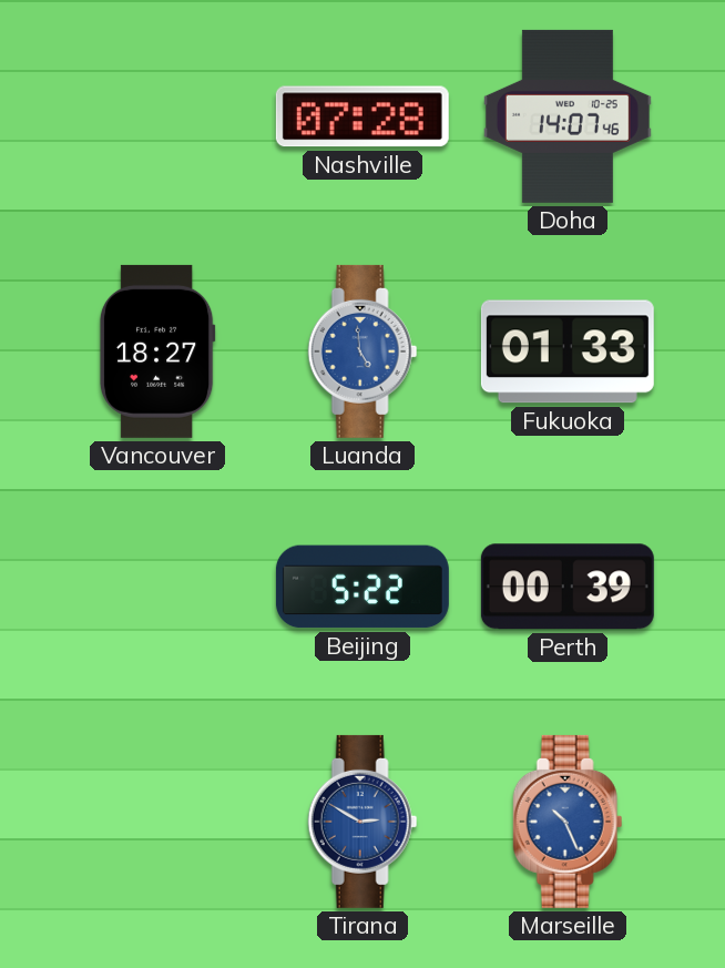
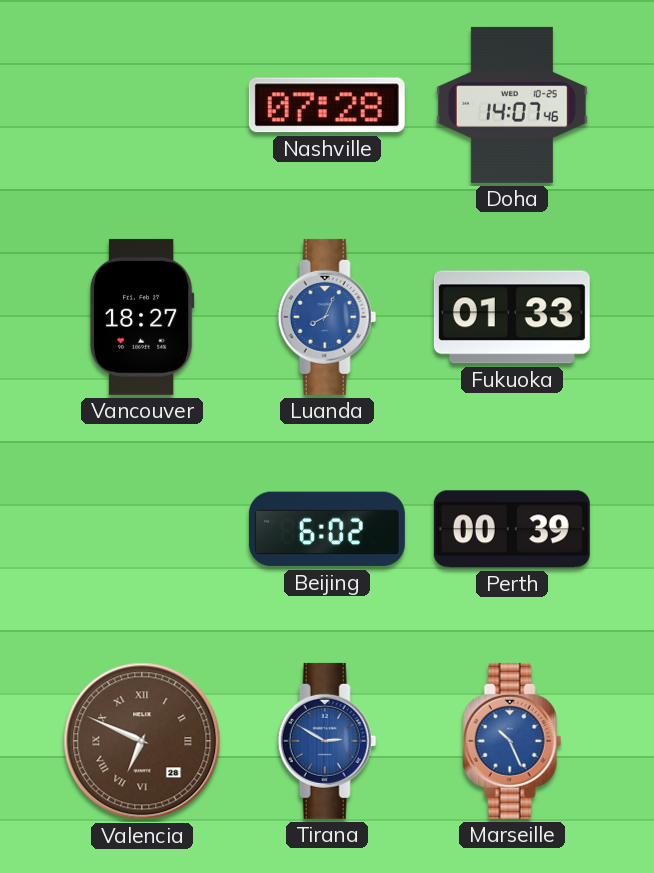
Luanda: 4:59 -> 8:04 (327, 317)
Beijing: 5:22 -> 6:02 (327, 529)
Valencia: none -> 6:49 (142, 741)
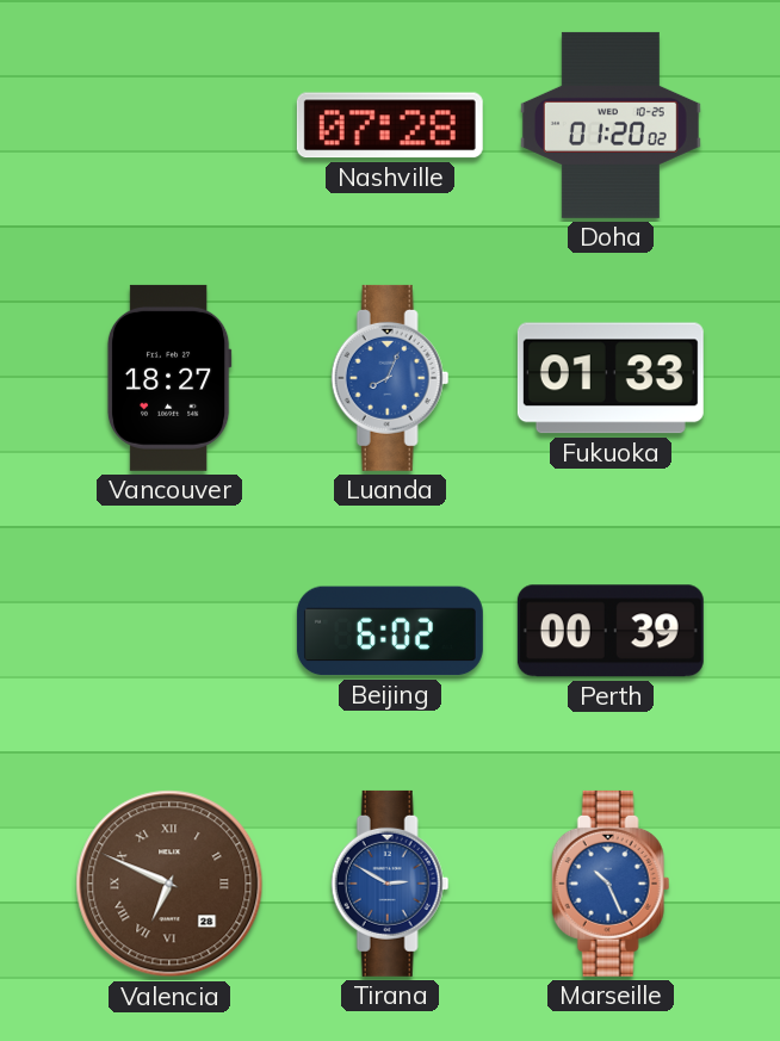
Doha: 14:07 -> 01:20 (611, 125)
